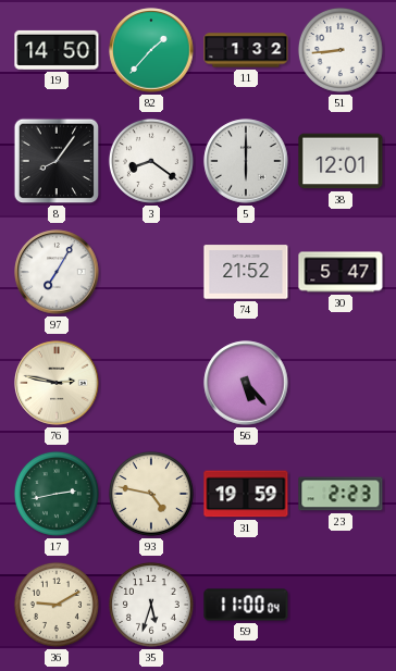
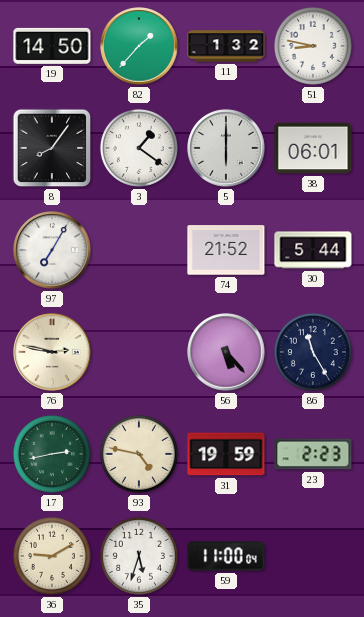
51: 8:44 -> 8:47 (313, 46)
3: 8:21 -> 1:21 (139, 148)
38: 12:01 -> 06:01 (313, 148)
30: 5:47 -> 5:44 (313, 250)
86: none -> 11:25 (313, 352)
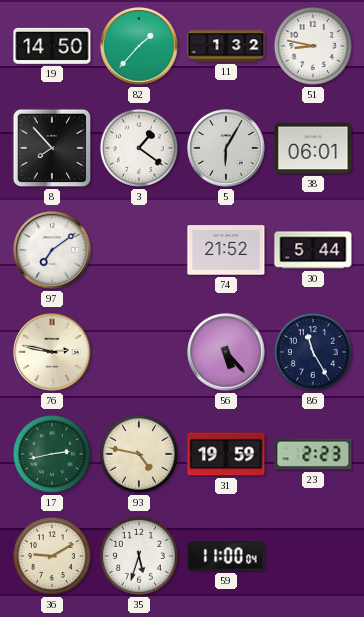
8: 8:06 -> 7:53 (52, 148)
5: 6:00 -> 6:05 (226, 148)
97: 7:05 -> 7:09 (52, 250)
